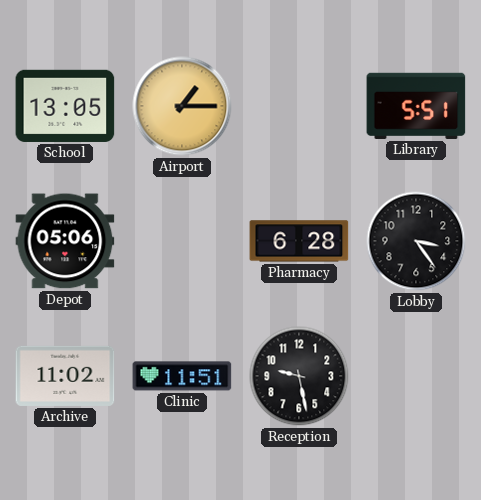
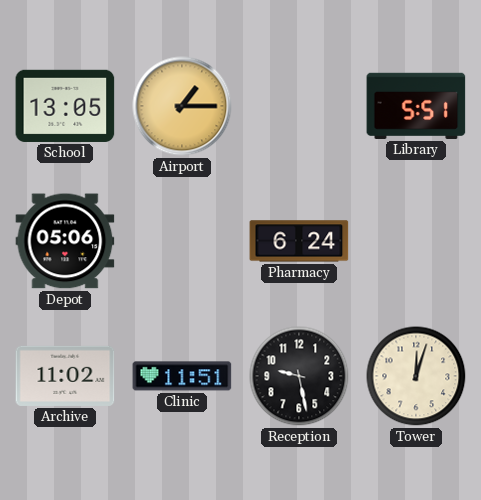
Pharmacy: 6:28 -> 6:24 (299, 241)
Lobby: 3:24 -> none (416, 241)
Tower: none -> 12:03 (416, 376)
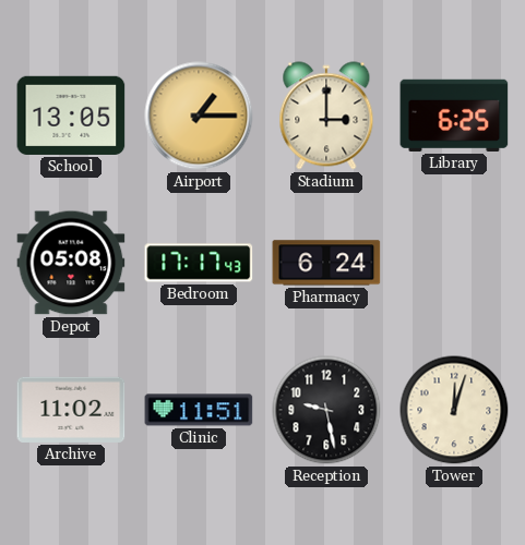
Stadium: none -> 3:00 (326, 116)
Library: 5:51 -> 6:25 (454, 116)
Depot: 05:06 -> 05:08 (71, 263)
Bedroom: none -> 17:17 (199, 263)
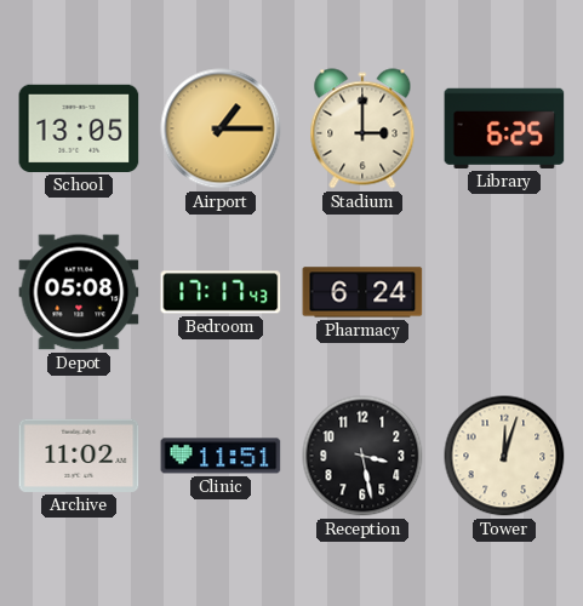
Reception: 9:28 -> 3:28 (362, 456)
